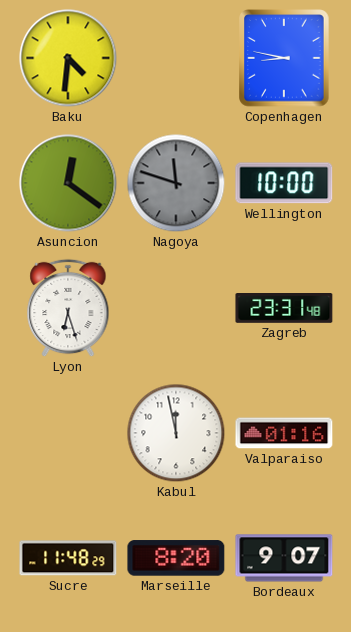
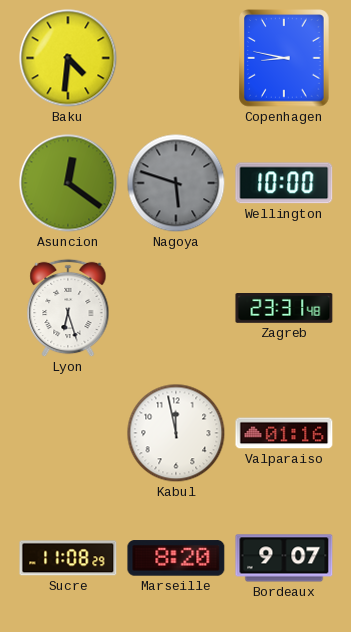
Nagoya: 11:48 -> 5:48 (176, 183)
Sucre: 11:48 -> 11:08 (68, 558)
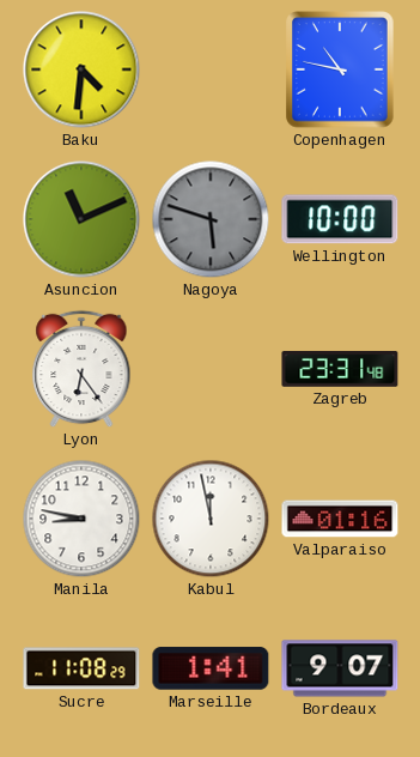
Copenhagen: 8:47 -> 10:47 (340, 69)
Asuncion: 12:21 -> 11:11 (81, 219)
Lyon: 6:27 -> 6:24 (81, 369)
Manila: none -> 8:47 (81, 519)
Marseille: 8:20 -> 1:41 (211, 668)
